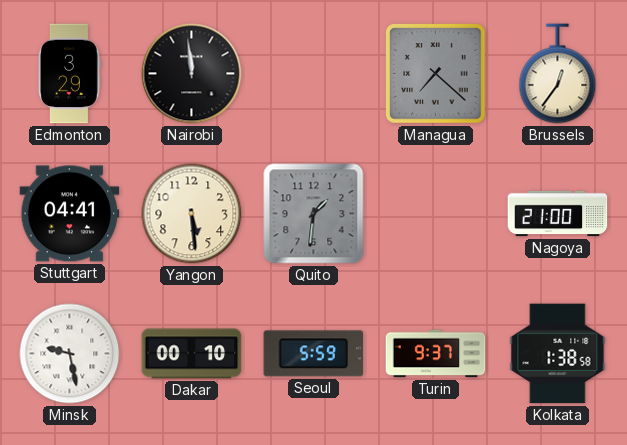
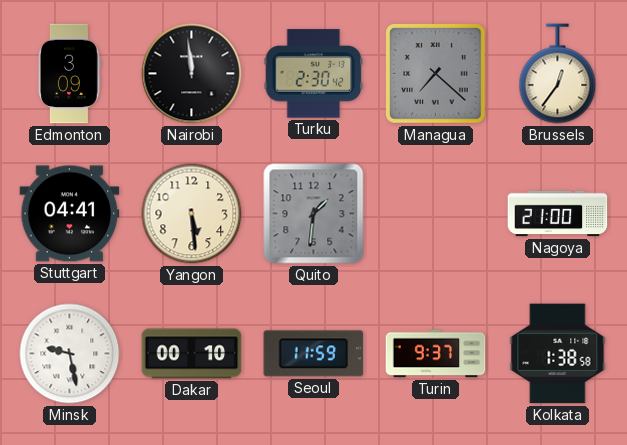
Edmonton: 3:29 -> 3:09 (69, 74)
Turku: none -> 2:30 (314, 74)
Seoul: 5:59 -> 11:59 (314, 354)
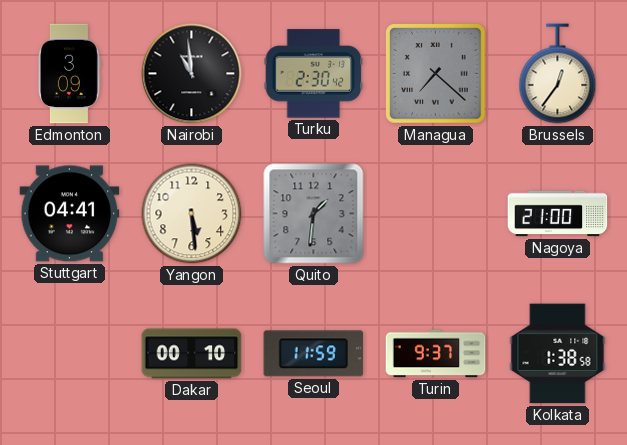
Nairobi: 11:59 -> 10:59 (192, 74)
Minsk: 9:28 -> none (70, 354)
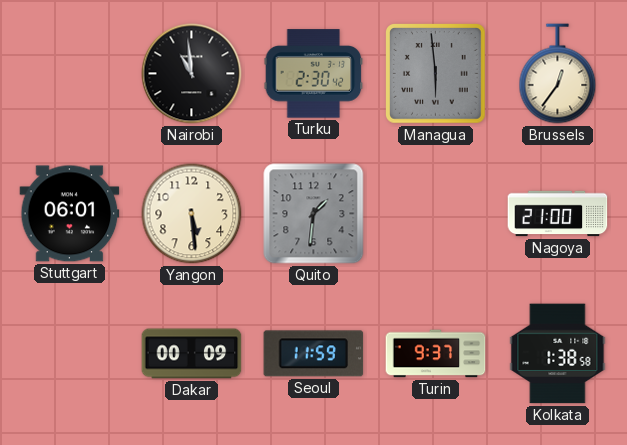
Edmonton: 3:09 -> none (69, 74)
Managua: 7:22 -> 5:59 (436, 74)
Stuttgart: 04:41 -> 06:01 (70, 214)
Dakar: 00:10 -> 00:09 (192, 354)
